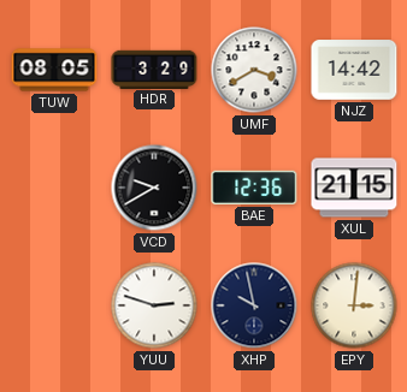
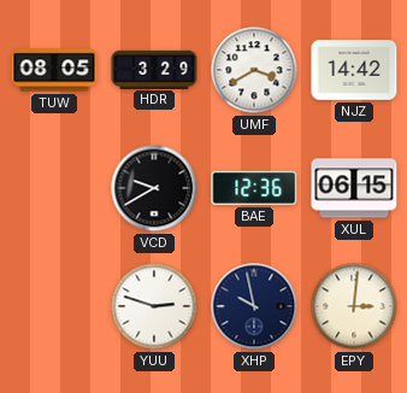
XUL: 21:15 -> 06:15 (354, 188)
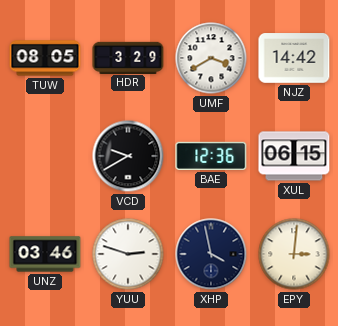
UNZ: none -> 03:46 (45, 254)
XHP: 9:58 -> 3:58 (211, 254)
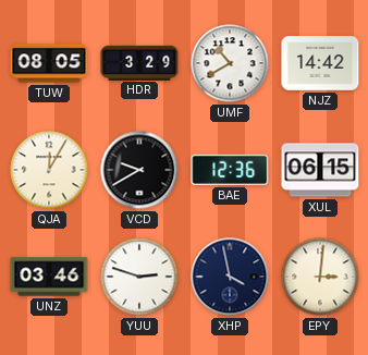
UMF: 3:40 -> 10:40 (230, 63)
QJA: none -> 12:05 (49, 170)
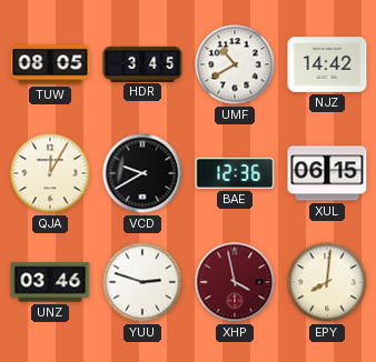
HDR: 3:29 -> 3:45 (142, 63)
XHP dial: navy -> burgundy (235, 282)
EPY: 3:01 -> 8:01 (327, 282)
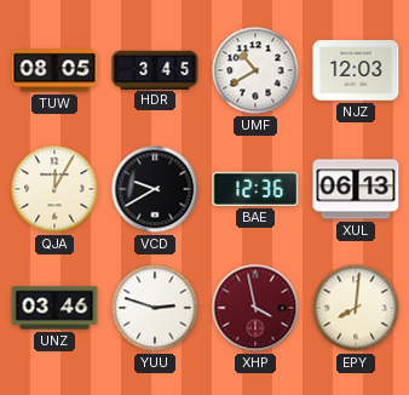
NJZ: 14:42 -> 12:03 (356, 70)
XUL: 06:15 -> 06:13 (356, 189)
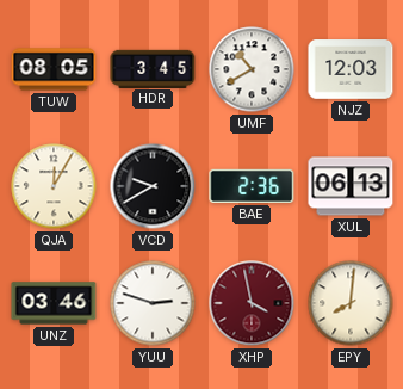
BAE: 12:36 -> 2:36 (252, 186)
